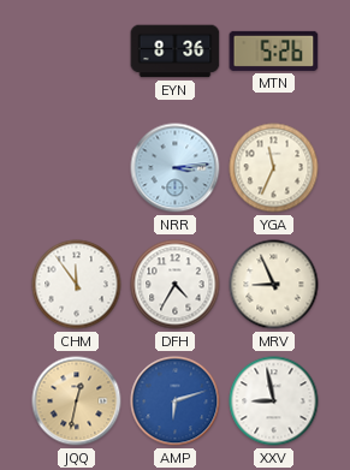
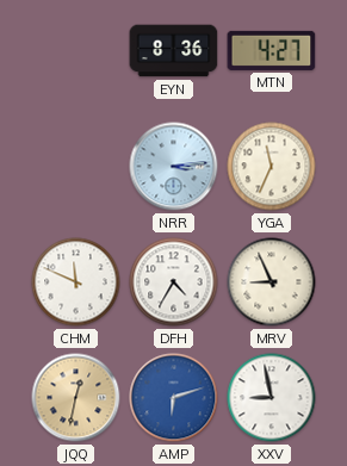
MTN: 5:26 -> 4:27 (272, 50)
CHM: 11:54 -> 11:49 (76, 282)
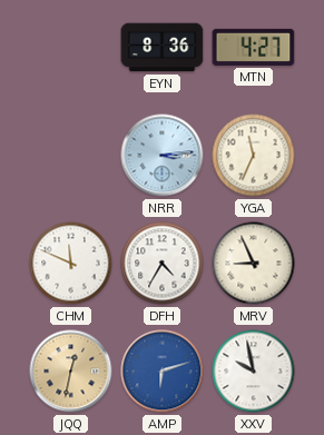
XXV: 8:58 -> 9:58 (254, 372)
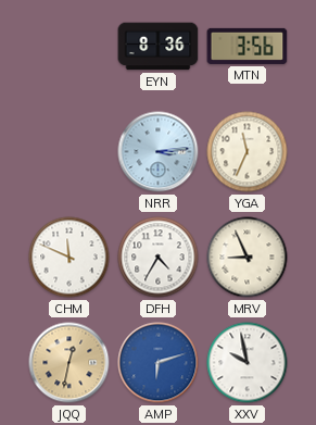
MTN: 4:27 -> 3:56 (248, 46)
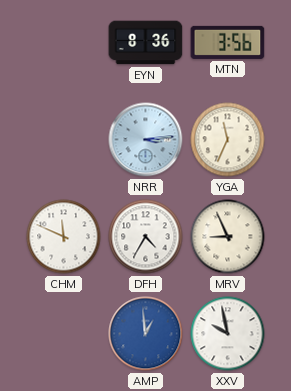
JQQ: 12:32 -> none (69, 363)
AMP: 6:12 -> 12:59 (146, 334)
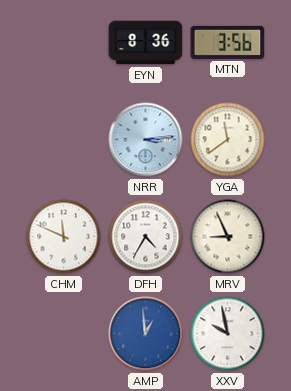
YGA: 11:34 -> 11:39 (228, 140)
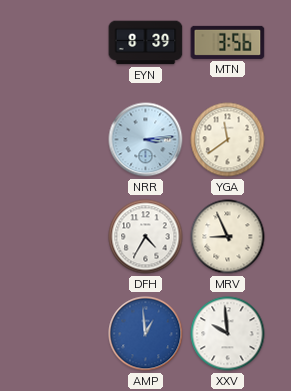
EYN: 8:36 -> 8:39 (146, 43)
CHM: 11:49 -> none (64, 237)
XXV: 9:58 -> 9:59 (228, 334)
